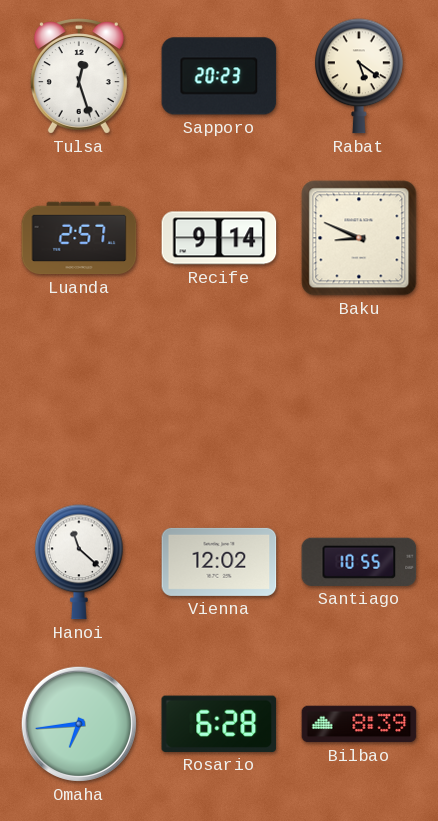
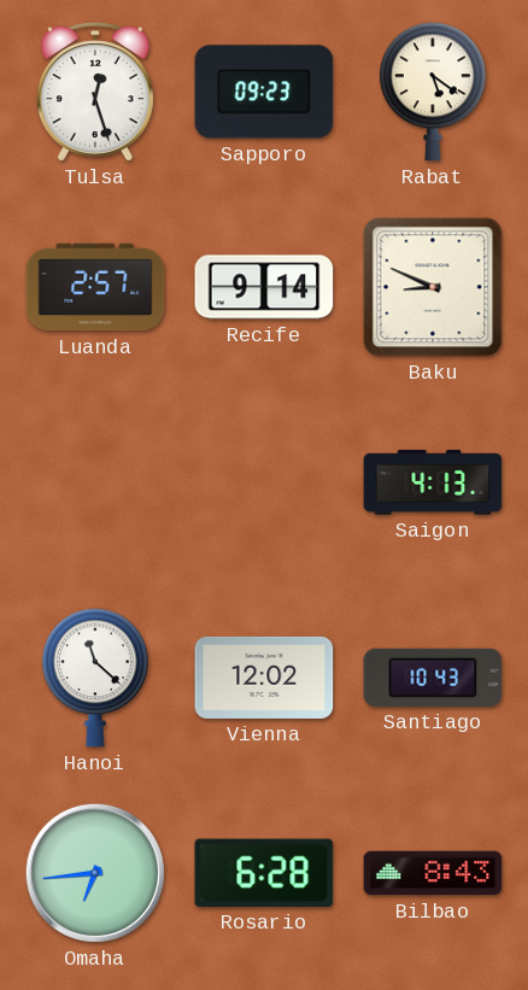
Sapporo: 20:23 -> 09:23 (264, 92)
Saigon: none -> 4:13 (433, 482)
Santiago: 10:55 -> 10:43 (433, 678)
Bilbao: 8:39 -> 8:43 (433, 873)
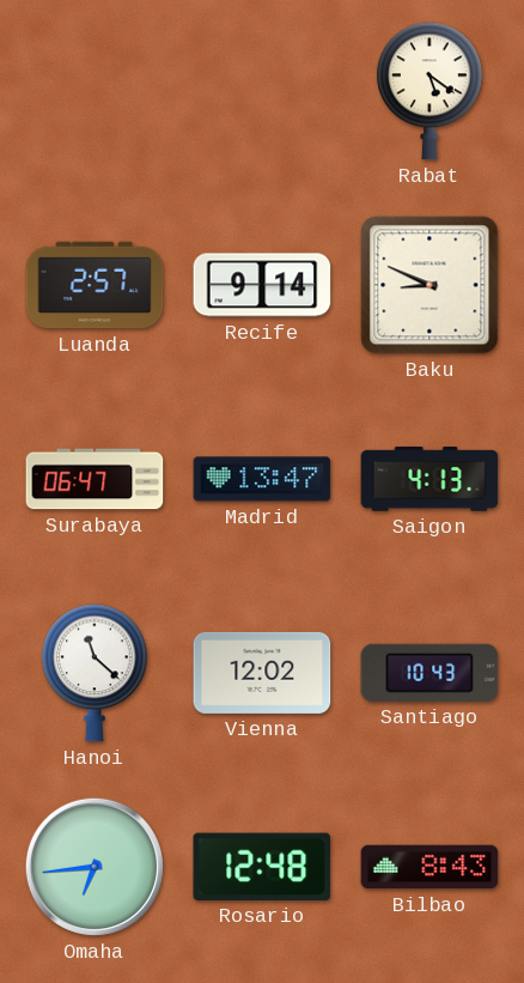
Tulsa: 12:27 -> none (95, 92)
Sapporo: 09:23 -> none (264, 92)
Surabaya: none -> 06:47 (95, 479)
Madrid: none -> 13:47 (262, 479)
Rosario: 6:28 -> 12:48 (262, 867)
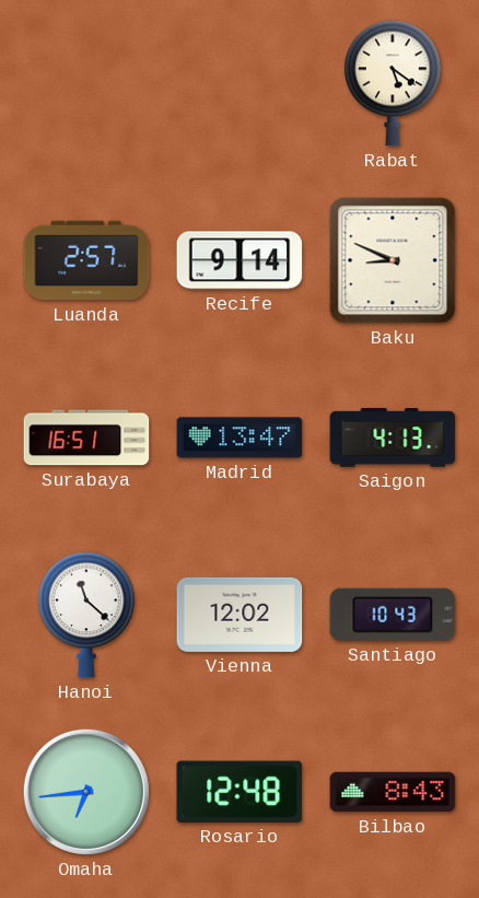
Surabaya: 06:47 -> 16:51 (86, 438)
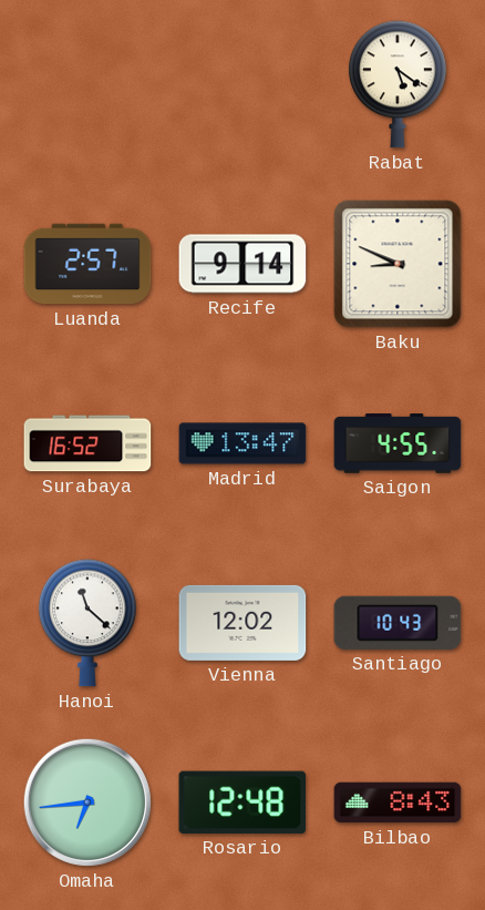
Surabaya: 16:51 -> 16:52 (87, 443)
Saigon: 4:13 -> 4:55 (398, 443)
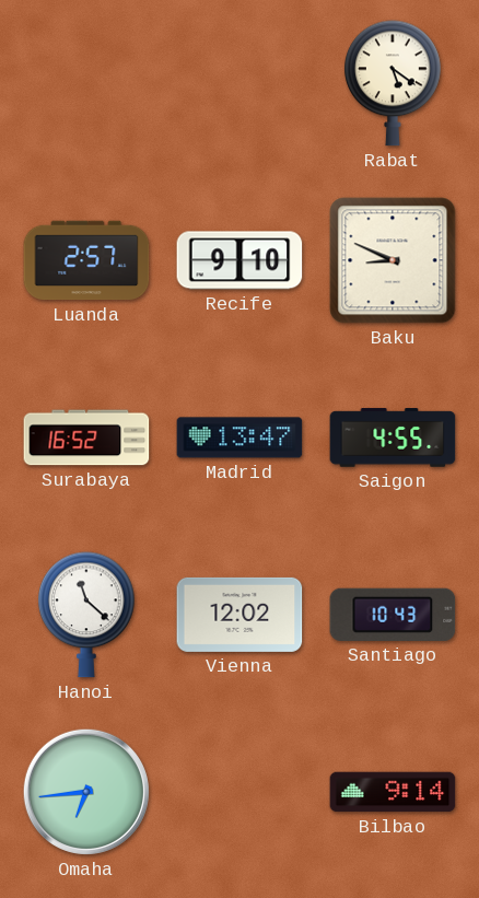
Recife: 9:14 -> 9:10 (240, 260)
Rosario: 12:48 -> none (242, 802)
Bilbao: 8:43 -> 9:14 (393, 792)
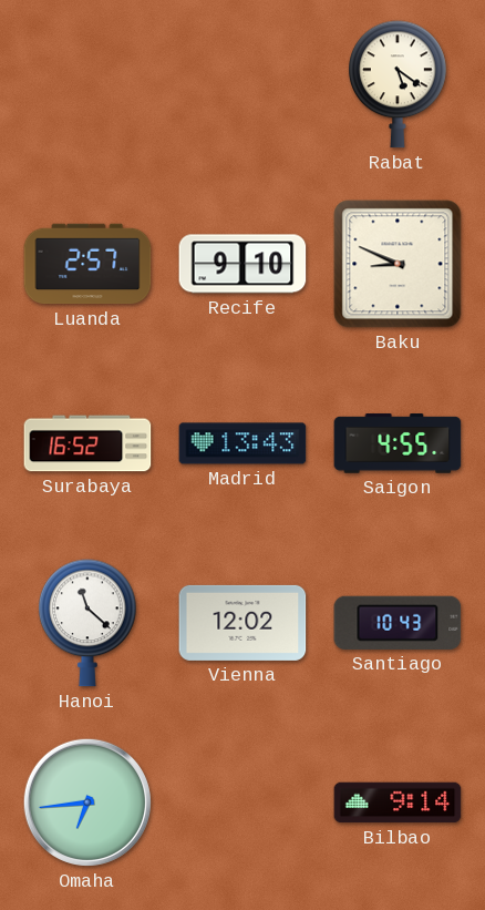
Madrid: 13:47 -> 13:43 (242, 443)
